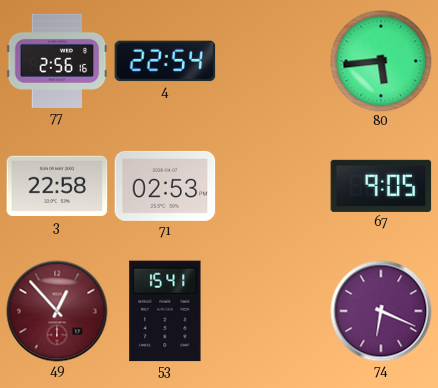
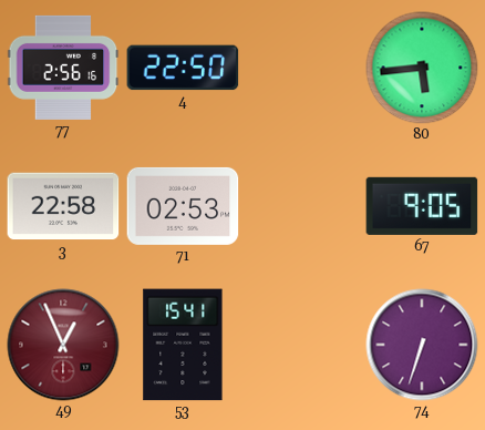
4: 22:54 -> 22:50 (183, 68)
49: 12:53 -> 12:56 (63, 345)
74: 6:19 -> 6:33 (422, 345)
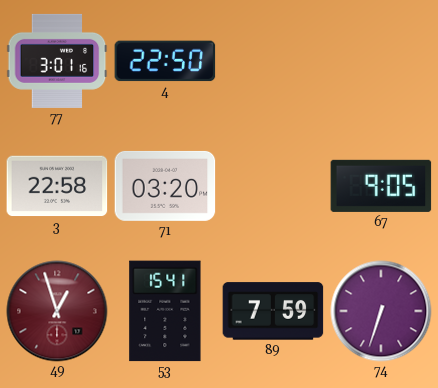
77: 2:56 -> 3:01 (57, 61)
80: 5:44 -> none (422, 68)
71: 02:53 -> 03:20 (165, 186)
49: 12:56 -> 12:57 (57, 311)
89: none -> 7:59 (273, 311)
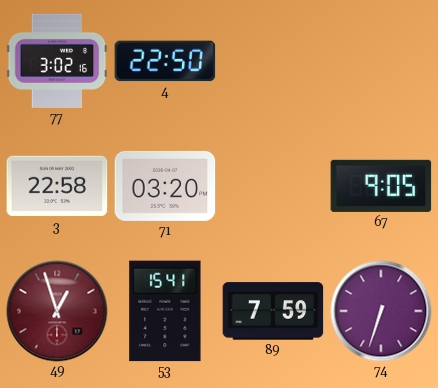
77: 3:01 -> 3:02 (57, 61)
